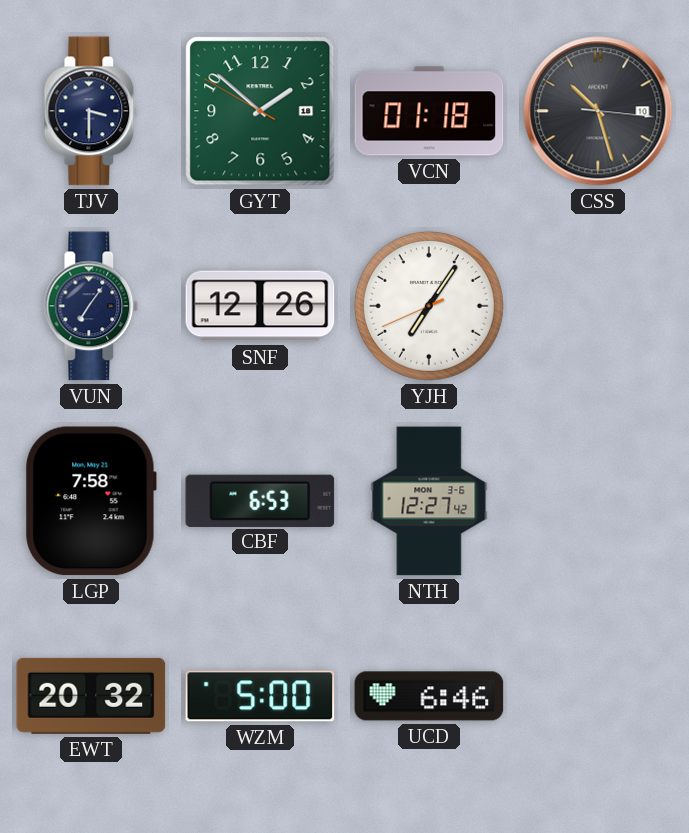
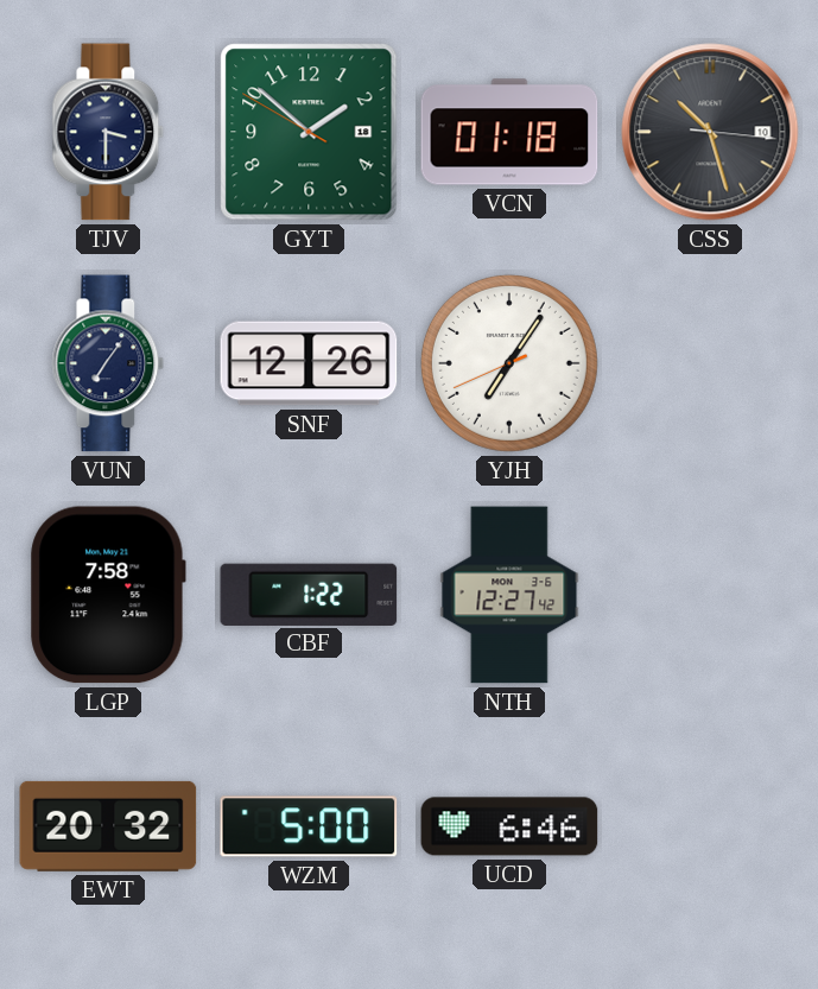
CBF: 6:53 -> 1:22 (309, 594)
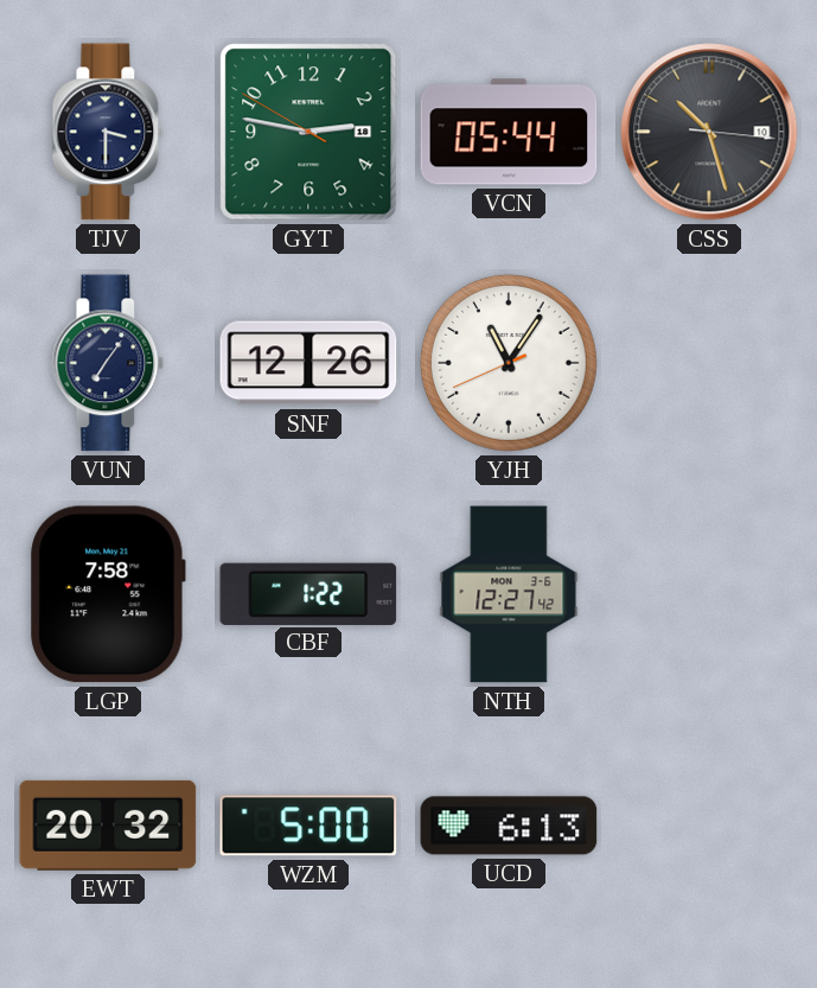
GYT: 1:51 -> 2:46 (308, 132)
VCN: 01:18 -> 05:44 (509, 132)
YJH: 7:05 -> 11:05 (509, 363)
UCD: 6:46 -> 6:13 (509, 826)
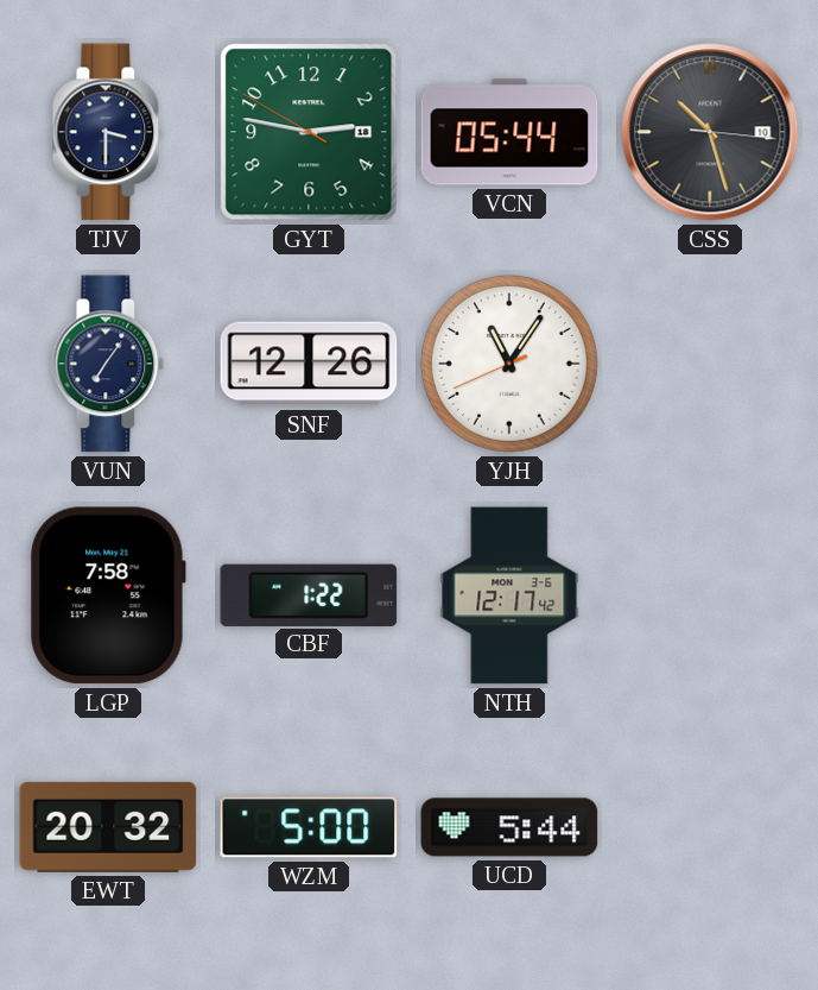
NTH: 12:27 -> 12:17 (509, 595)
UCD: 6:13 -> 5:44 (509, 827)
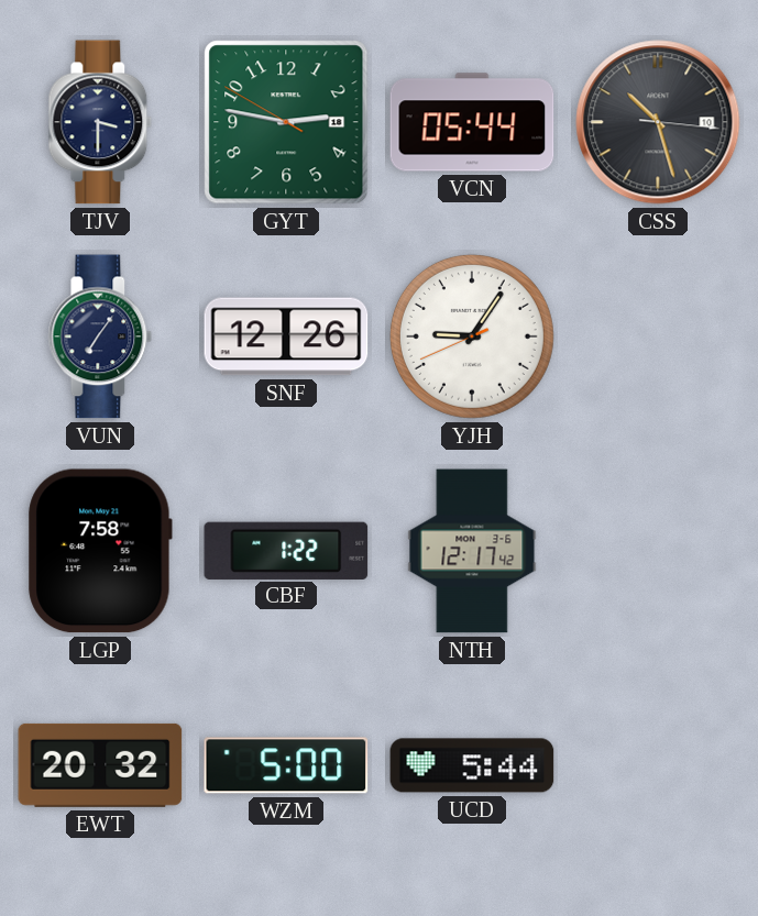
YJH: 11:05 -> 9:05 (472, 336)
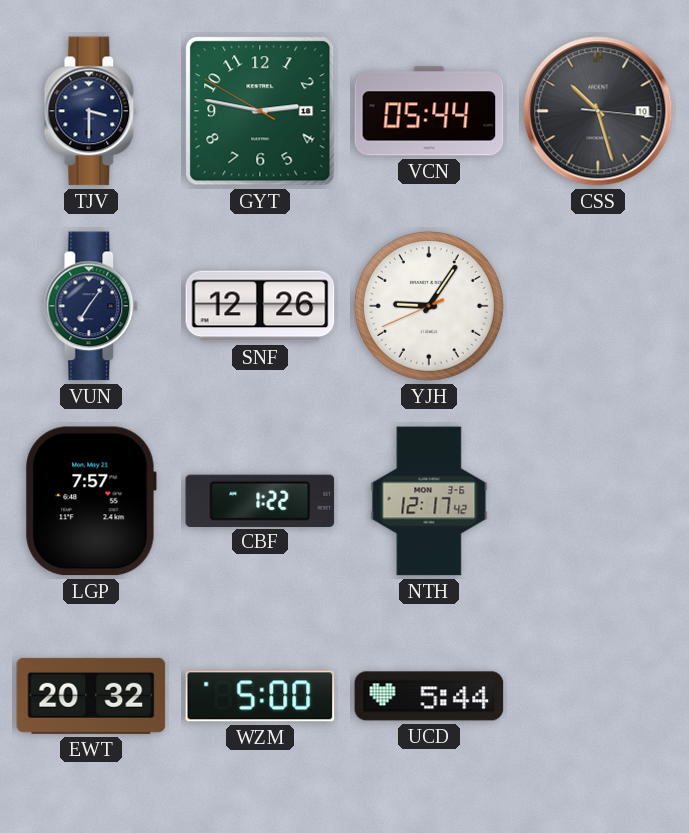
LGP: 7:58 -> 7:57 (91, 501)
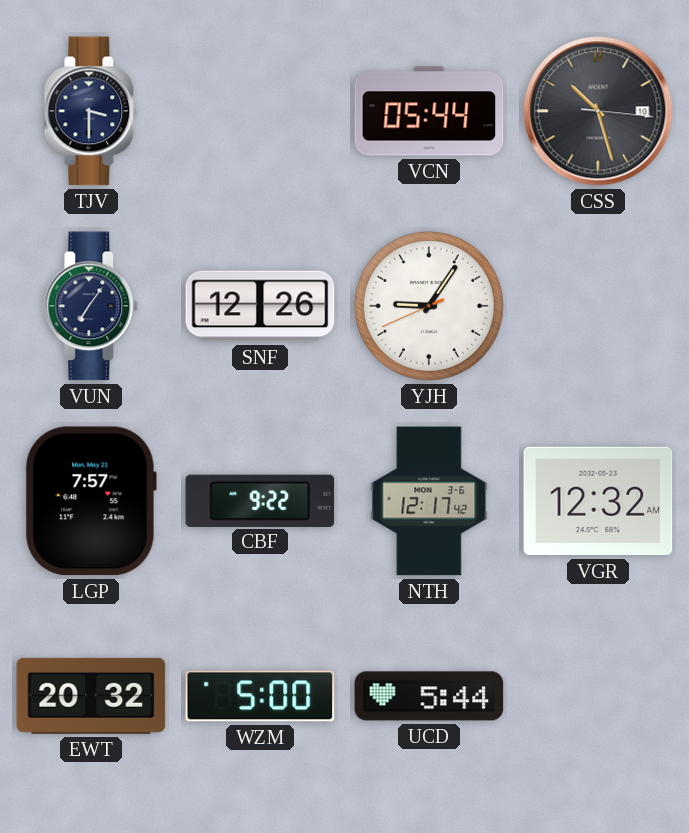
GYT: 2:46 -> none (260, 111)
CBF: 1:22 -> 9:22 (260, 500)
VGR: none -> 12:32 (598, 501)
